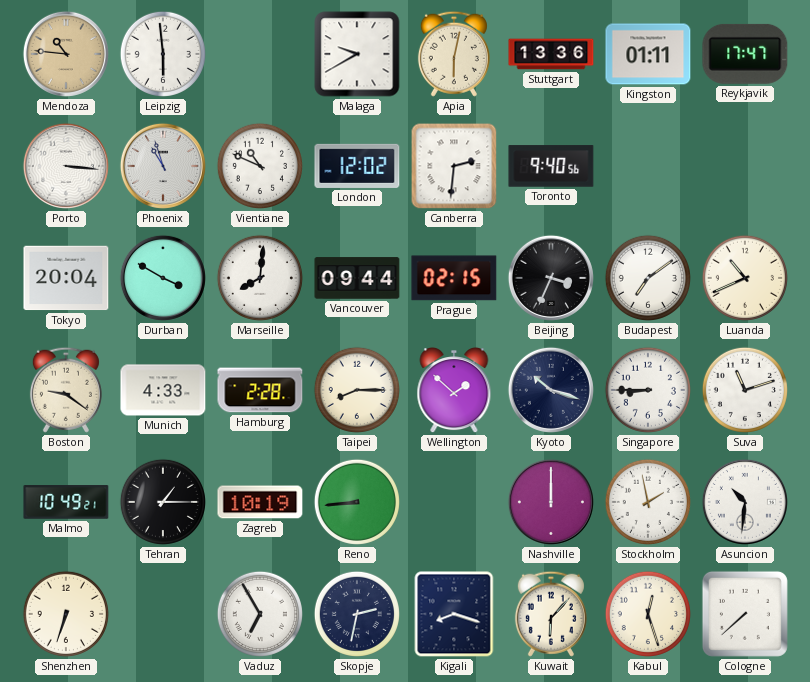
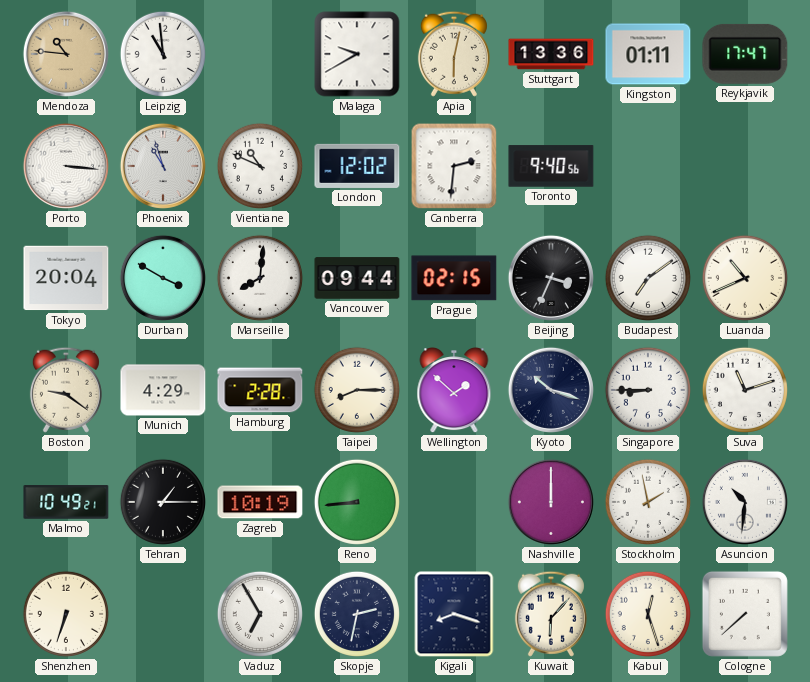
Leipzig: 5:59 -> 10:59 (163, 54)
Munich: 4:33 -> 4:29 (163, 390)
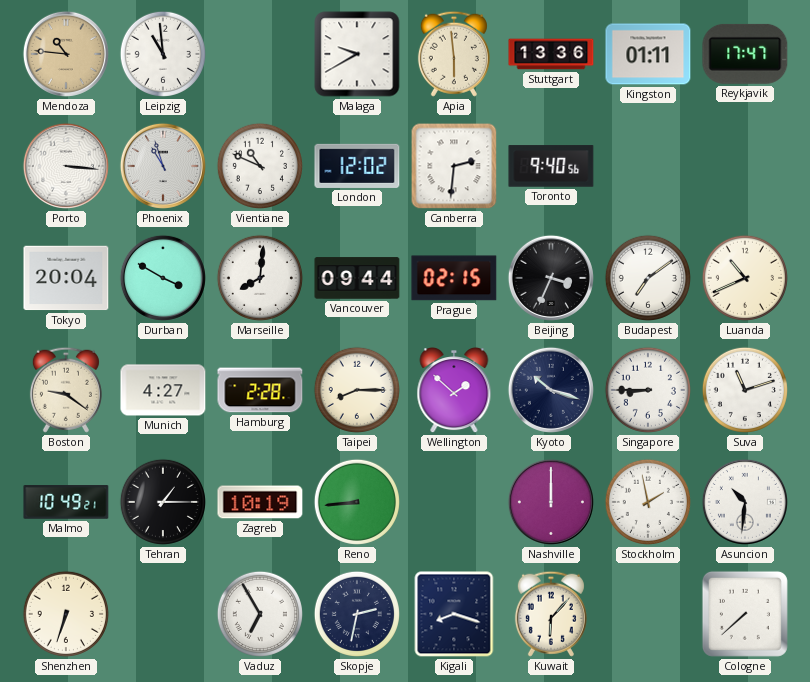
Apia: 6:02 -> 5:59 (454, 54)
Munich: 4:29 -> 4:27 (163, 390)
Kabul: 12:27 -> none (648, 614)
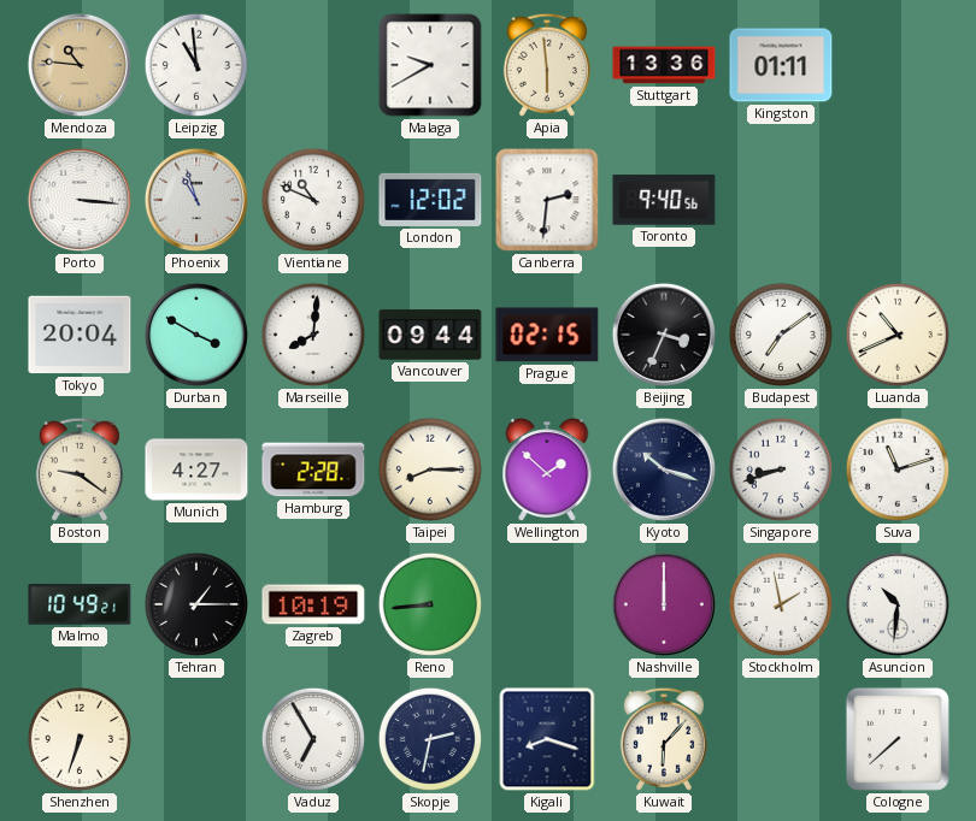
Reykjavik: 17:47 -> none (745, 54)
Singapore: 8:45 -> 8:42 (781, 469)
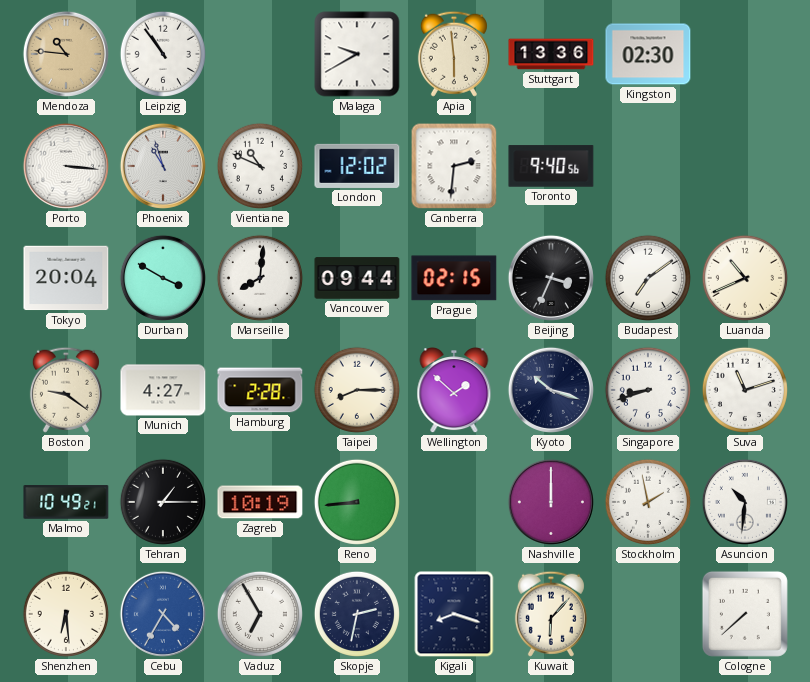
Leipzig: 10:59 -> 10:54 (163, 54)
Kingston: 01:11 -> 02:30 (648, 54)
Shenzhen: 6:33 -> 6:29 (66, 614)
Cebu: none -> 4:35 (163, 614)
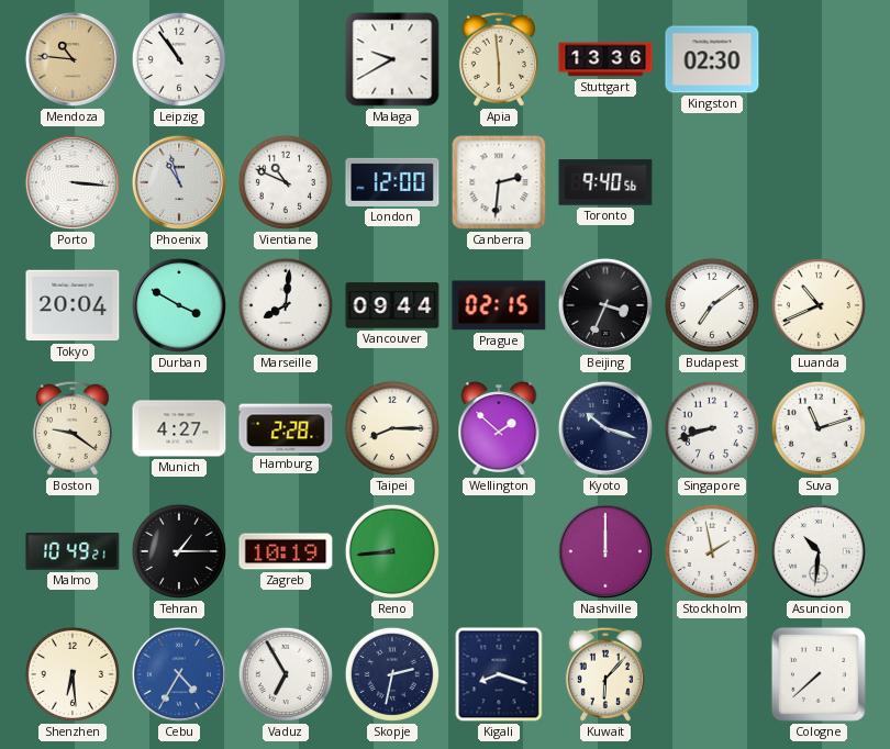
London: 12:02 -> 12:00 (392, 182)
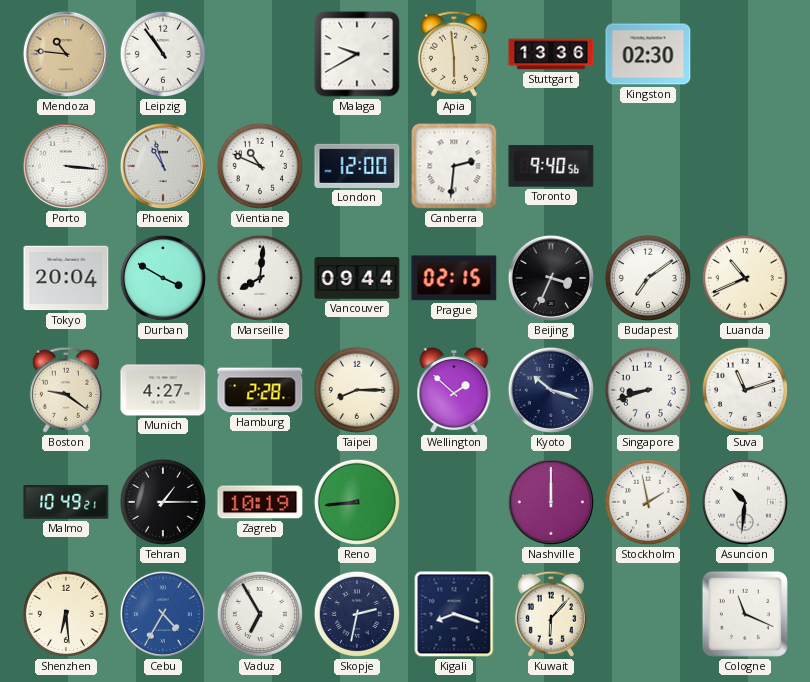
Cologne: 7:38 -> 11:19 (745, 614)
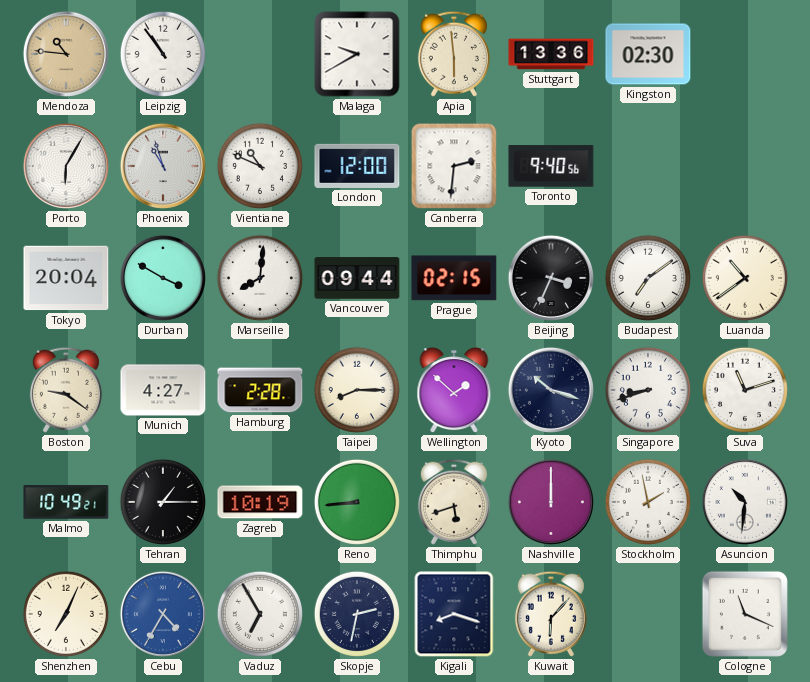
Porto: 3:16 -> 6:05 (66, 166)
Luanda: 10:41 -> 10:39 (745, 278)
Thimphu: none -> 5:42 (454, 502)
Shenzhen: 6:29 -> 7:04 (66, 614)
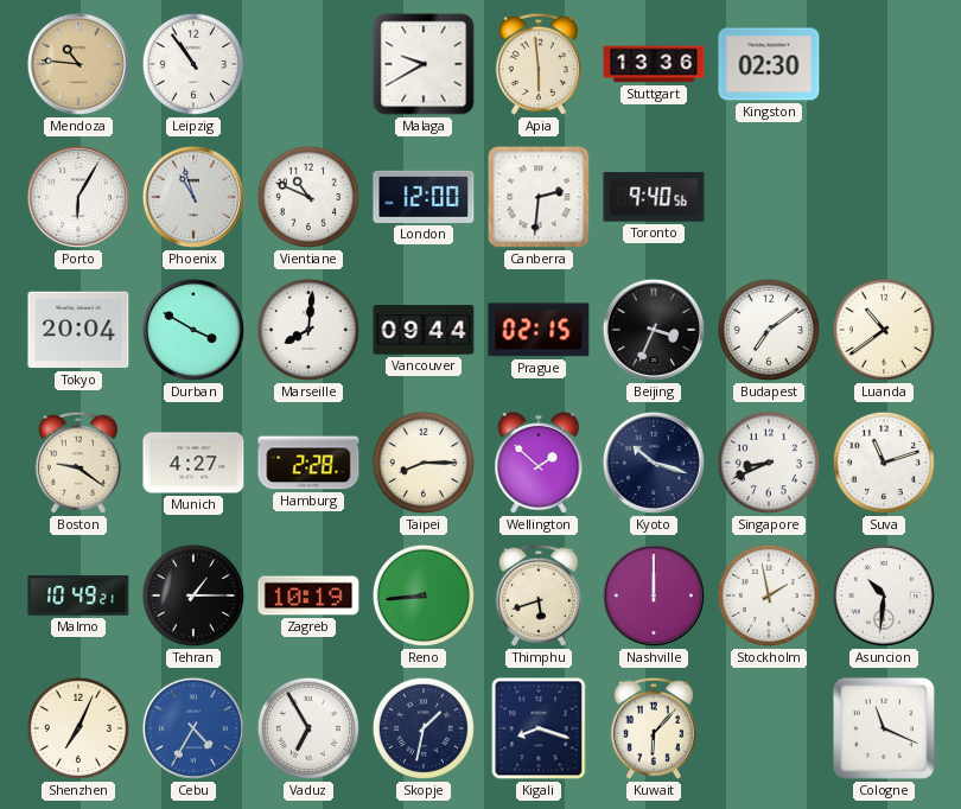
Singapore: 8:42 -> 8:41 (769, 463)
Skopje: 2:32 -> 1:32 (424, 728)
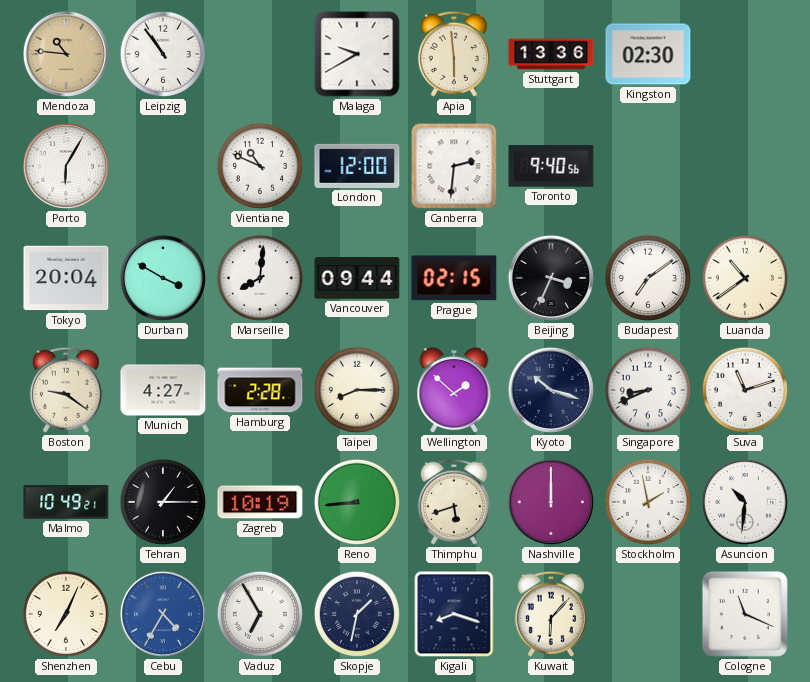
Phoenix: 10:57 -> none (193, 197)
